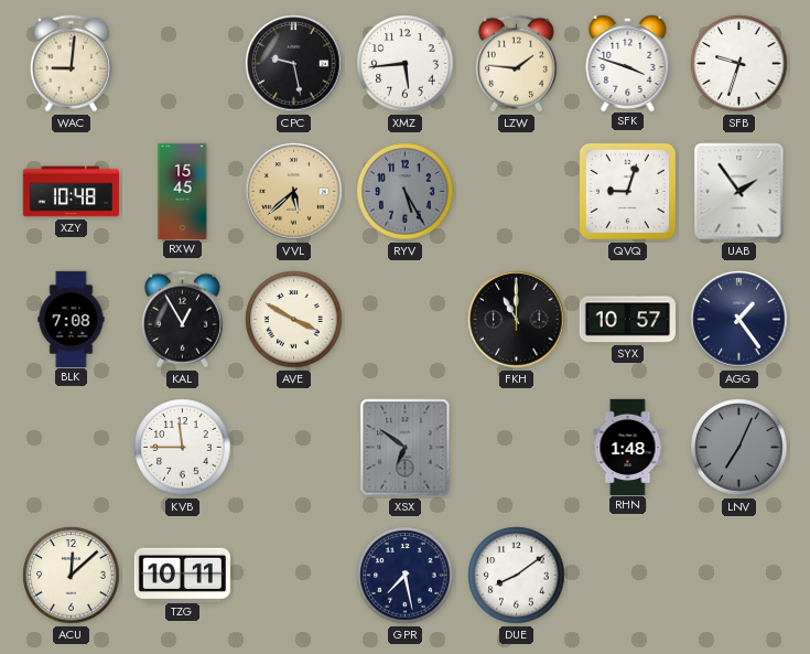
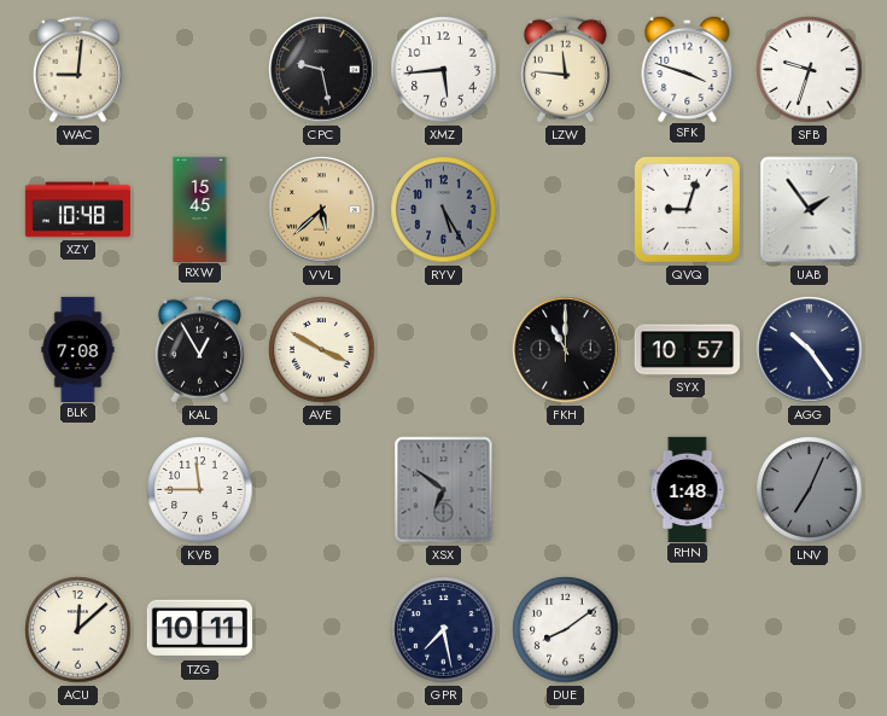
LZW: 1:46 -> 11:46 (565, 70)
AGG: 1:24 -> 10:24 (810, 350)
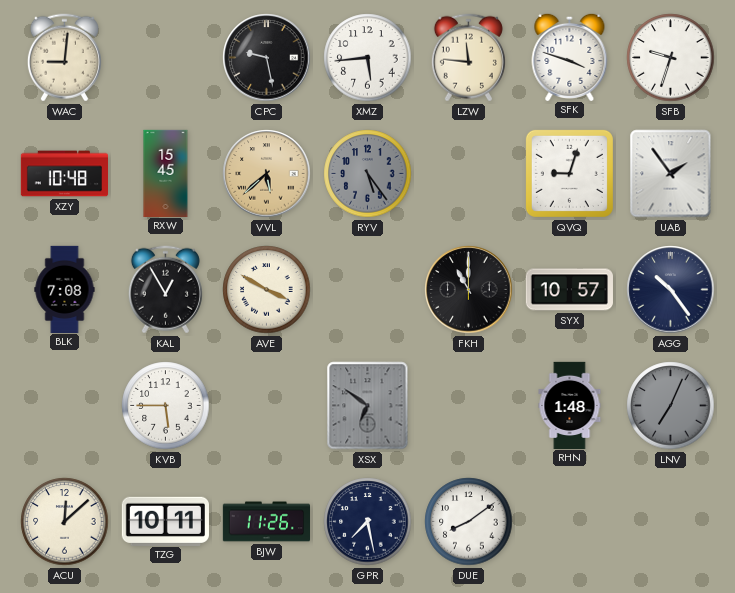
RYV: 5:25 -> 5:24 (368, 174)
KVB: 11:45 -> 5:45 (166, 406)
BJW: none -> 11:26 (266, 522)
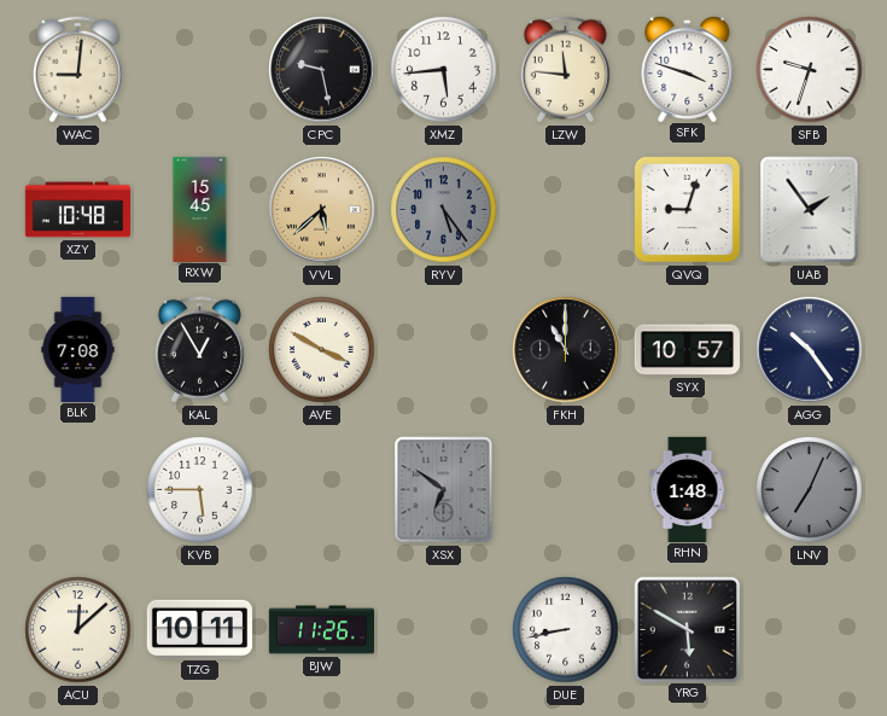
GPR: 7:28 -> none (368, 522)
DUE: 8:09 -> 8:43 (566, 630)
YRG: none -> 5:50 (687, 629)
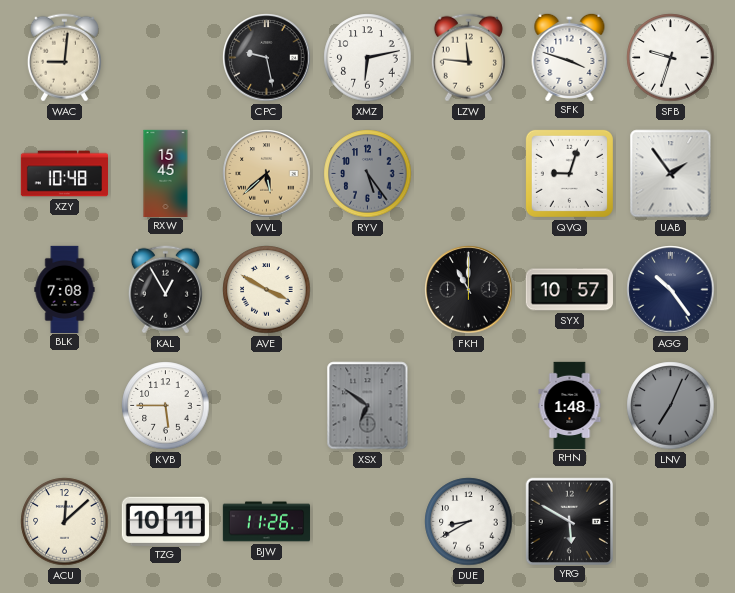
XMZ: 5:44 -> 6:13 (368, 58)
DUE: 8:43 -> 8:40 (469, 522)
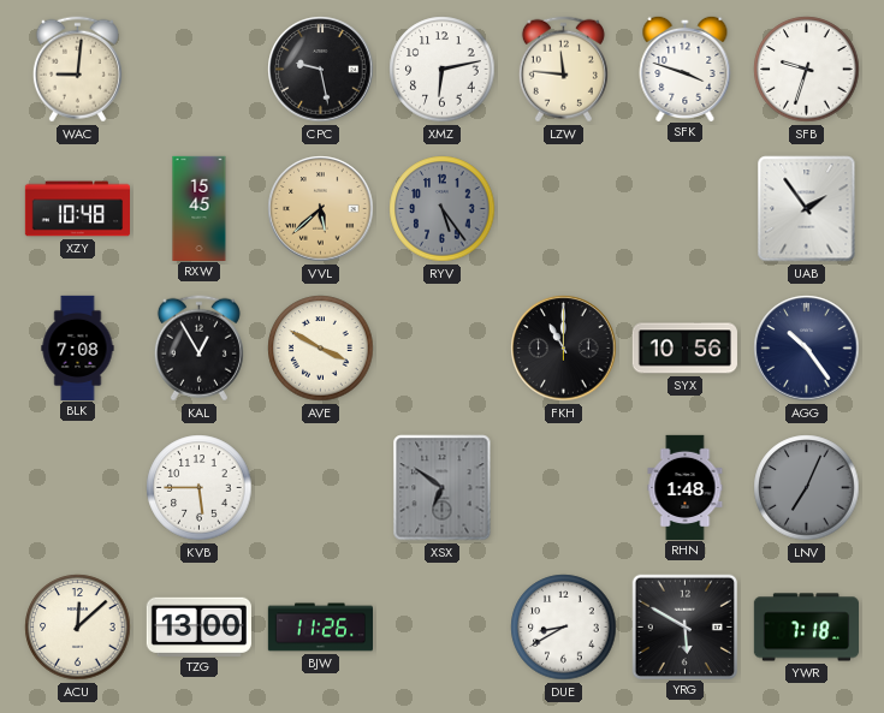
QVQ: 9:03 -> none (569, 173)
SYX: 10:57 -> 10:56 (684, 349)
TZG: 10:11 -> 13:00 (198, 626)
YWR: none -> 7:18 (806, 628)
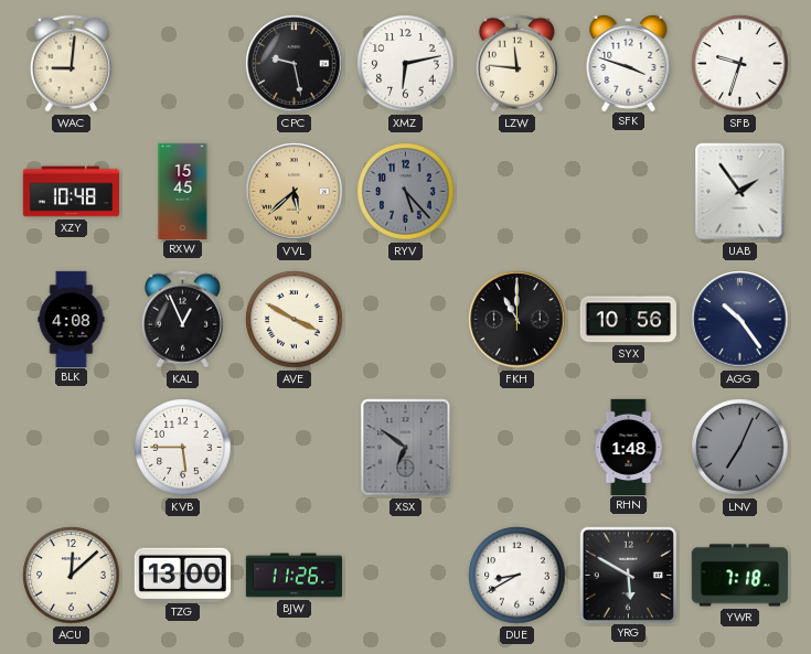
RYV: 5:24 -> 5:23 (406, 192)
BLK: 7:08 -> 4:08 (72, 319)
KAL: 12:55 -> 12:56 (182, 320)
